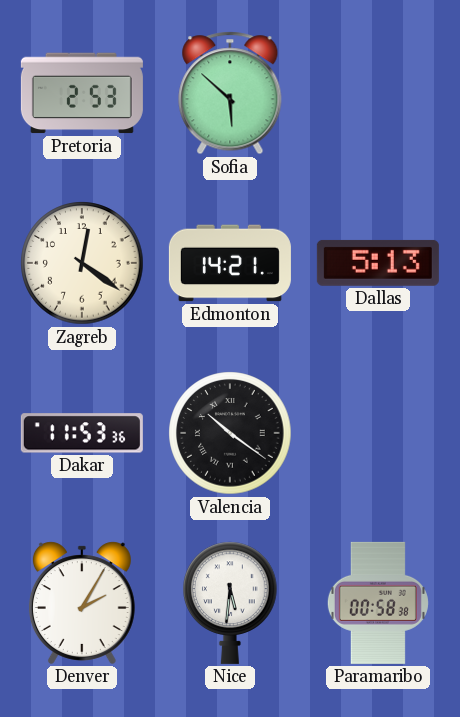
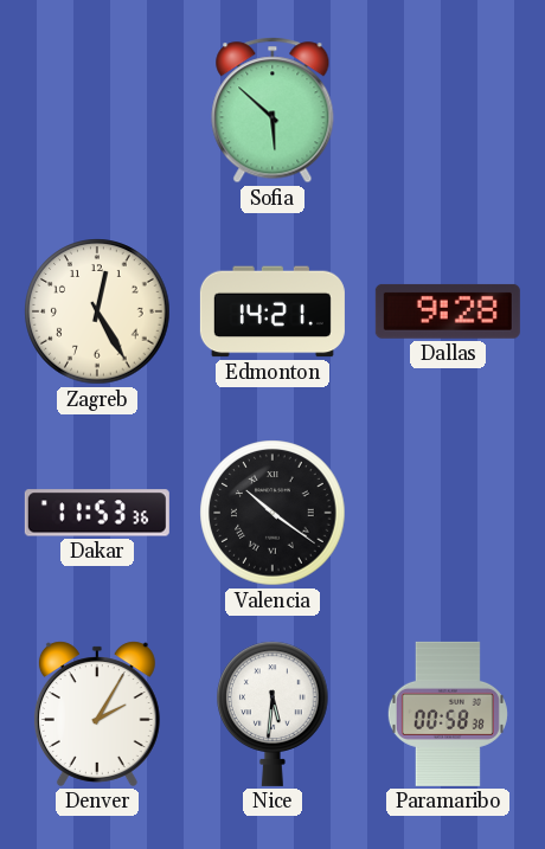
Pretoria: 2:53 -> none (82, 93)
Zagreb: 12:21 -> 12:25 (97, 311)
Dallas: 5:13 -> 9:28 (448, 311)
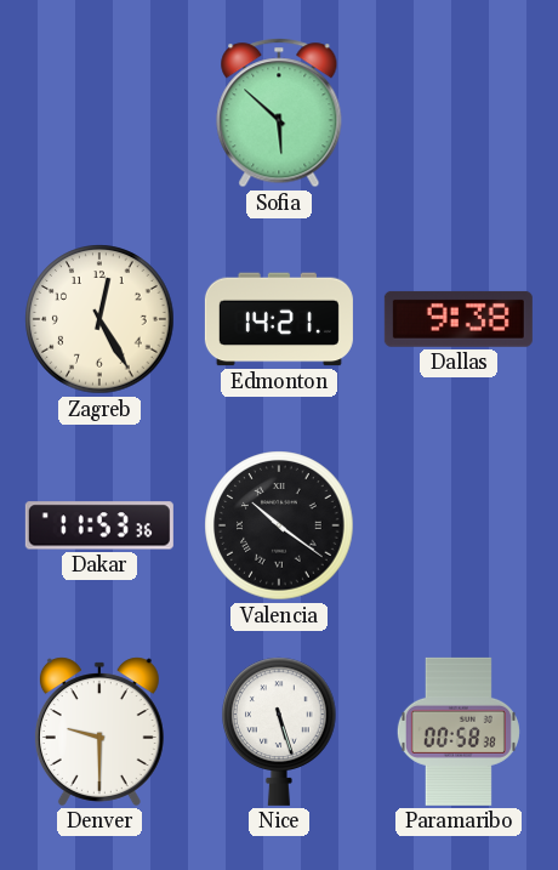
Dallas: 9:28 -> 9:38 (459, 319)
Denver: 2:05 -> 9:30 (99, 732)
Nice: 5:31 -> 5:27 (279, 732)
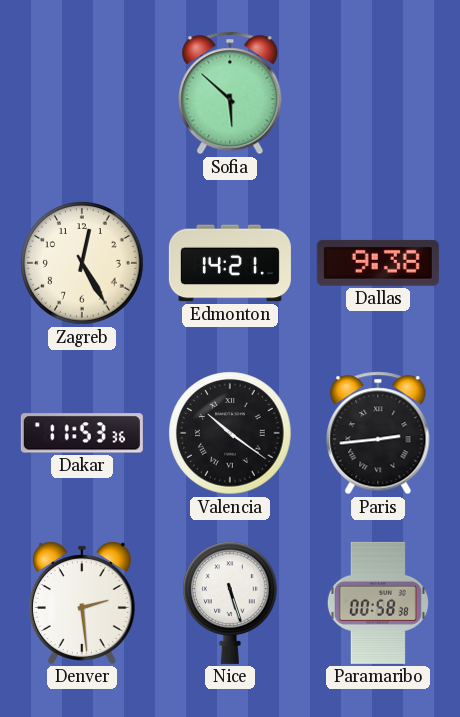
Paris: none -> 2:44 (378, 433)
Denver: 9:30 -> 2:29 (82, 603)
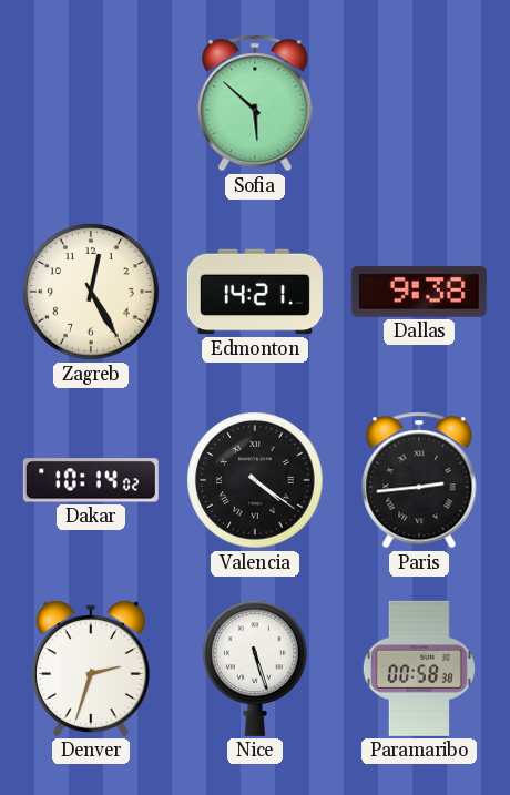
Dakar: 11:53 -> 10:14 (91, 480)
Valencia: 10:21 -> 4:21 (255, 480)
Denver: 2:29 -> 2:33 (91, 669)
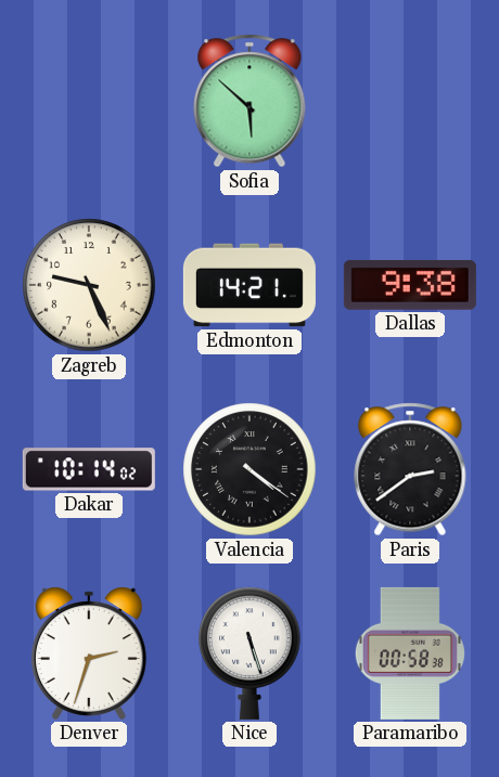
Zagreb: 12:25 -> 9:26 (89, 285)
Paris: 2:44 -> 2:39 (410, 469)
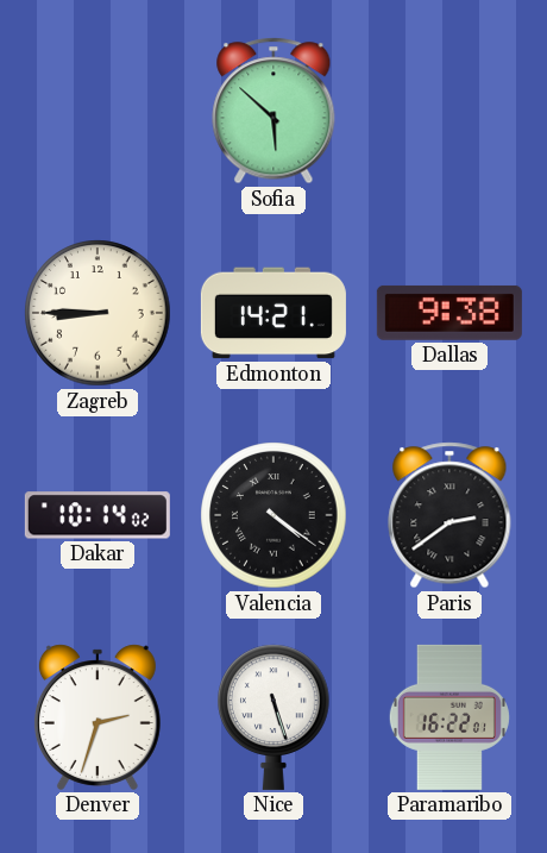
Zagreb: 9:26 -> 8:45 (98, 313)
Paramaribo: 00:58 -> 16:22 (449, 717)
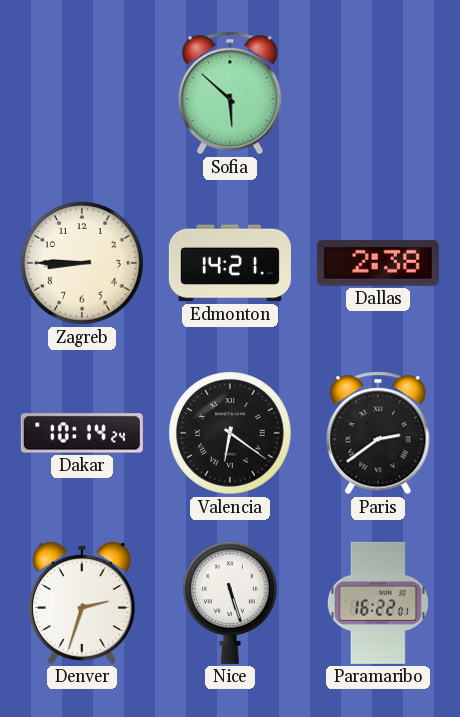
Dallas: 9:38 -> 2:38 (378, 263)
Dakar: 10:14:02 -> 10:14:24 (82, 433)
Valencia: 4:21 -> 6:21 (230, 433)
